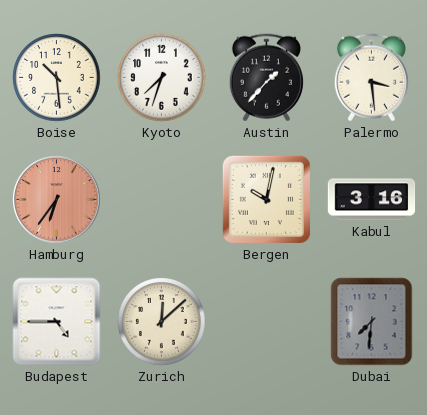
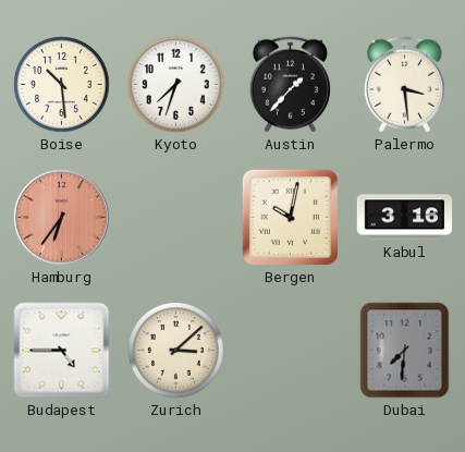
Zurich: 12:08 -> 3:08 (176, 351)
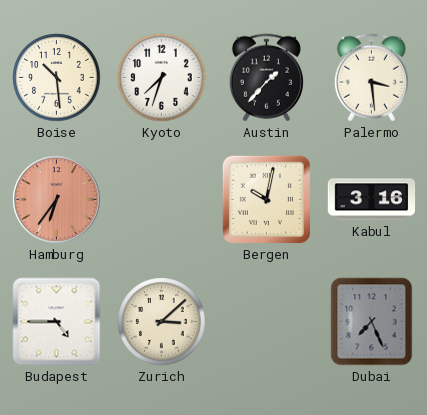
Dubai: 7:31 -> 7:26 (372, 322)
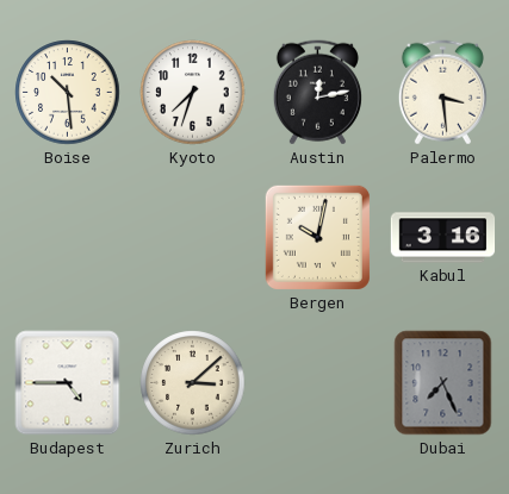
Austin: 1:37 -> 12:13 (317, 93)
Hamburg: 6:36 -> none (57, 200)
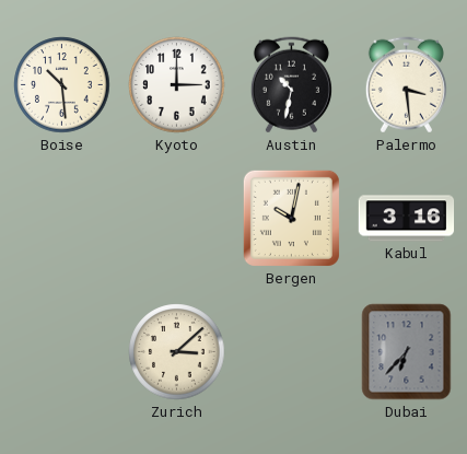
Kyoto: 7:33 -> 3:00 (177, 85)
Austin: 12:13 -> 10:32 (291, 85)
Budapest: 4:45 -> none (68, 383)
Dubai: 7:26 -> 6:37 (407, 352)
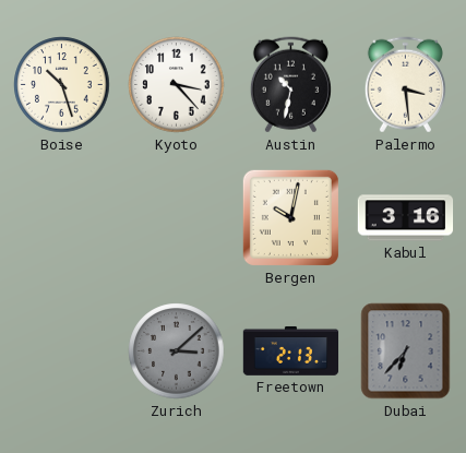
Boise: 10:29 -> 10:27 (62, 85)
Kyoto: 3:00 -> 3:23 (177, 85)
Zurich dial: cream -> grey (177, 351)
Freetown: none -> 2:13 (291, 350)
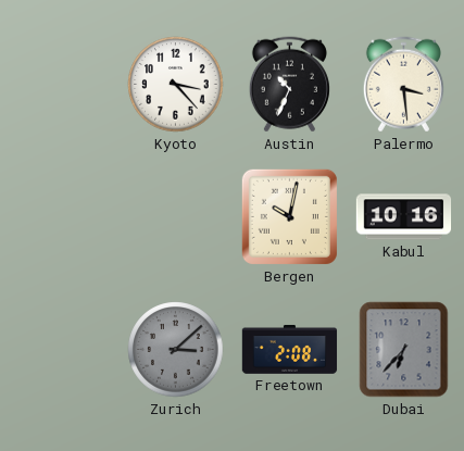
Boise: 10:27 -> none (62, 85)
Austin: 10:32 -> 10:34 (289, 85)
Kabul: 3:16 -> 10:16 (404, 217)
Freetown: 2:13 -> 2:08 (290, 349)
